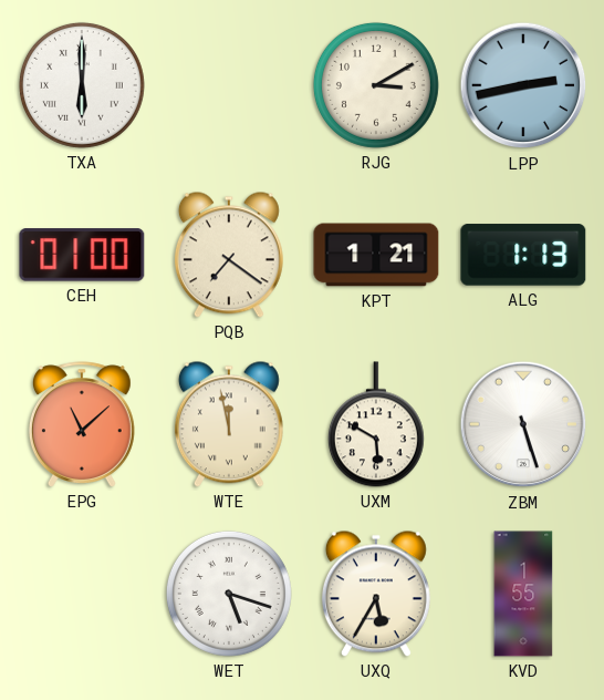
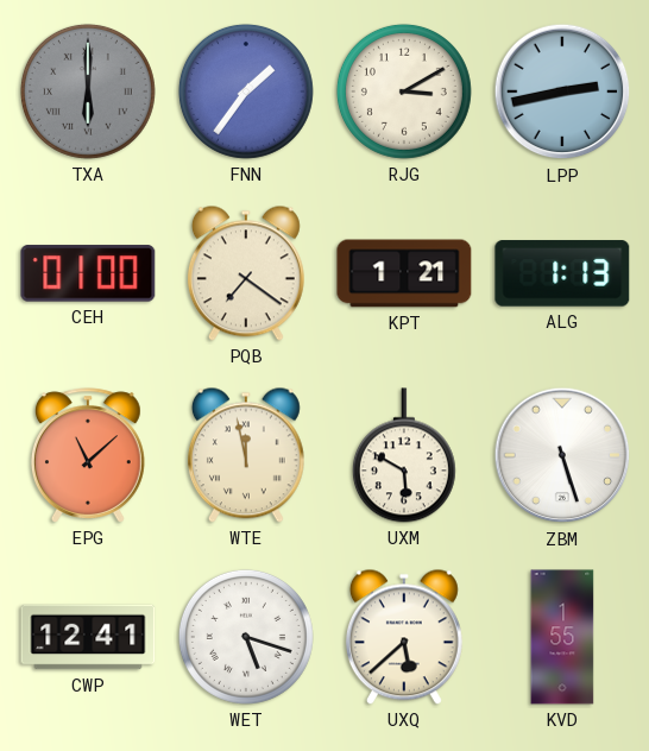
TXA dial: white -> grey (88, 91)
FNN: none -> 1:36 (246, 91)
CWP: none -> 12:41 (88, 637)
UXQ: 5:35 -> 5:38 (404, 637)
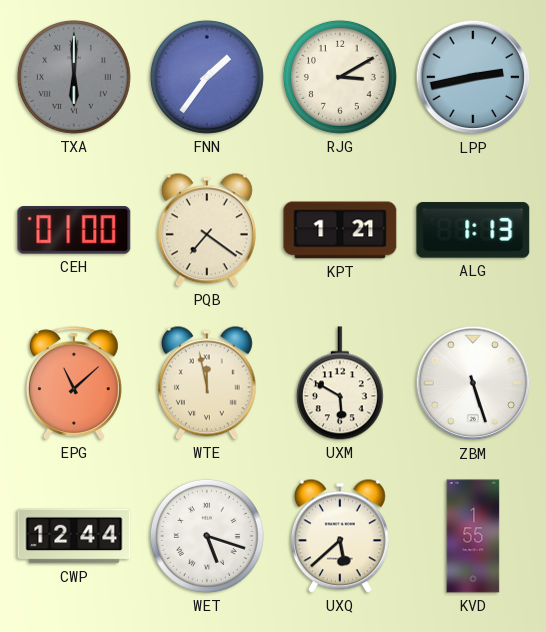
CWP: 12:41 -> 12:44 (74, 536)
